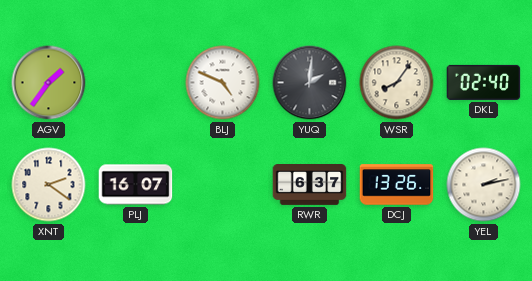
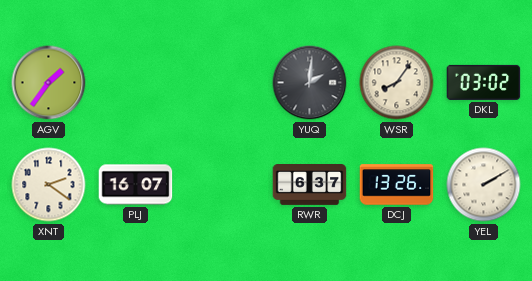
BLJ: 4:49 -> none (223, 83)
DKL: 02:40 -> 03:02 (484, 82)
YEL: 2:13 -> 2:10 (484, 185)
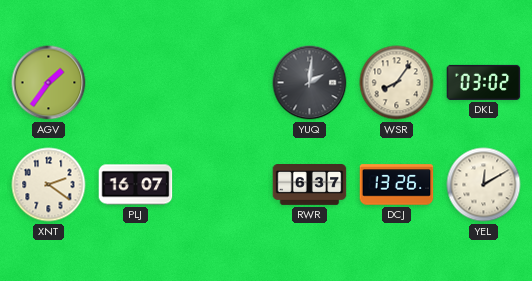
YEL: 2:10 -> 12:10 (484, 185)
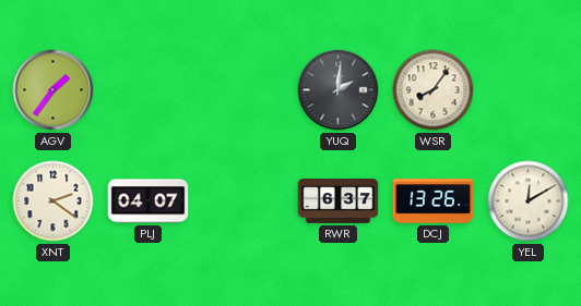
DKL: 03:02 -> none (484, 82)
PLJ: 16:07 -> 04:07 (149, 201)
